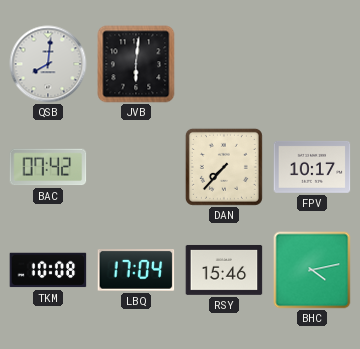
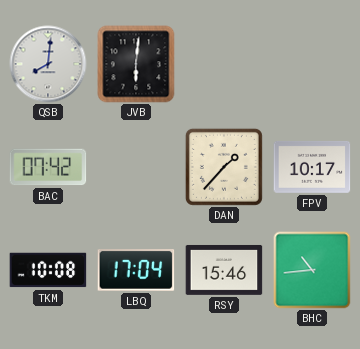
DAN: 7:37 -> 1:37 (224, 167)
BHC: 4:13 -> 10:44 (312, 270)
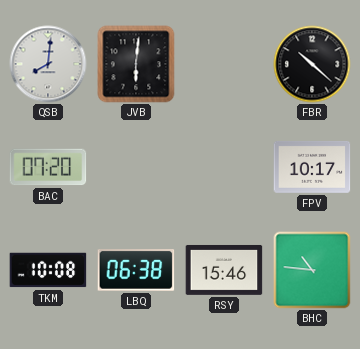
FBR: none -> 10:22 (312, 64)
BAC: 07:42 -> 07:20 (48, 167)
DAN: 1:37 -> none (224, 167)
LBQ: 17:04 -> 06:38 (136, 271)
BHC: 10:44 -> 10:46 (312, 270)
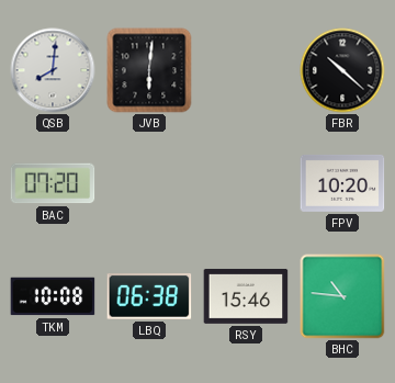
FPV: 10:17 -> 10:20 (342, 183)
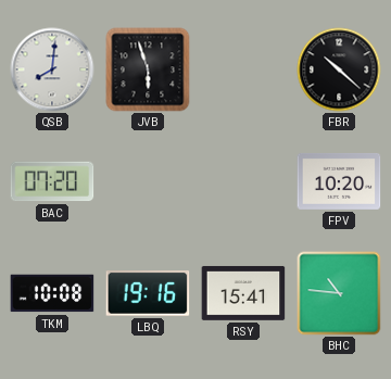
JVB: 6:01 -> 5:57 (148, 70)
LBQ: 06:38 -> 19:16 (148, 294)
RSY: 15:46 -> 15:41 (243, 293)
